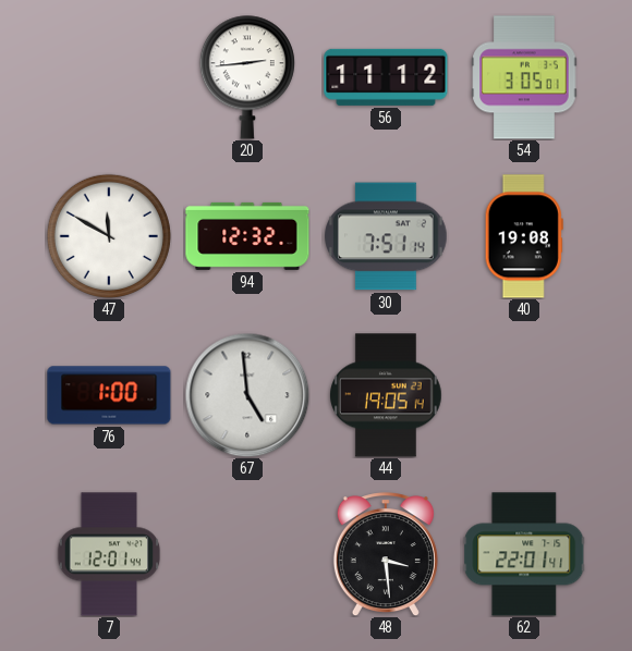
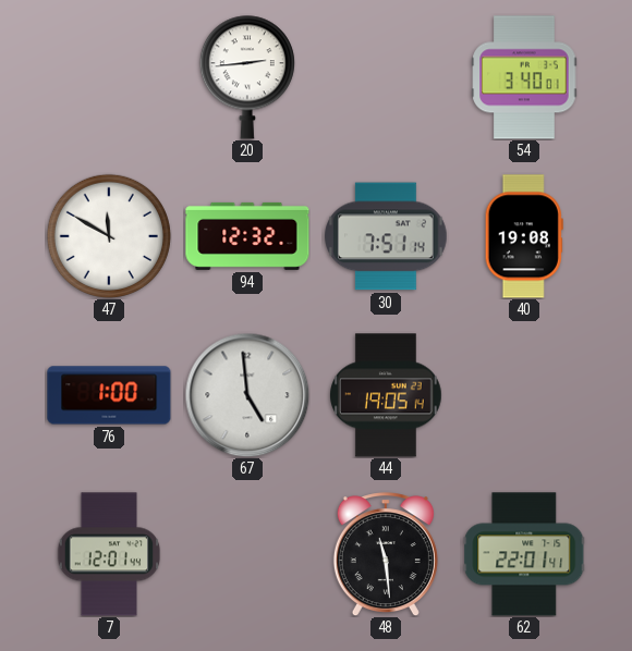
56: 11:12 -> none (386, 77)
54: 3:05 -> 3:40 (524, 77)
48: 3:29 -> 11:29 (386, 554)
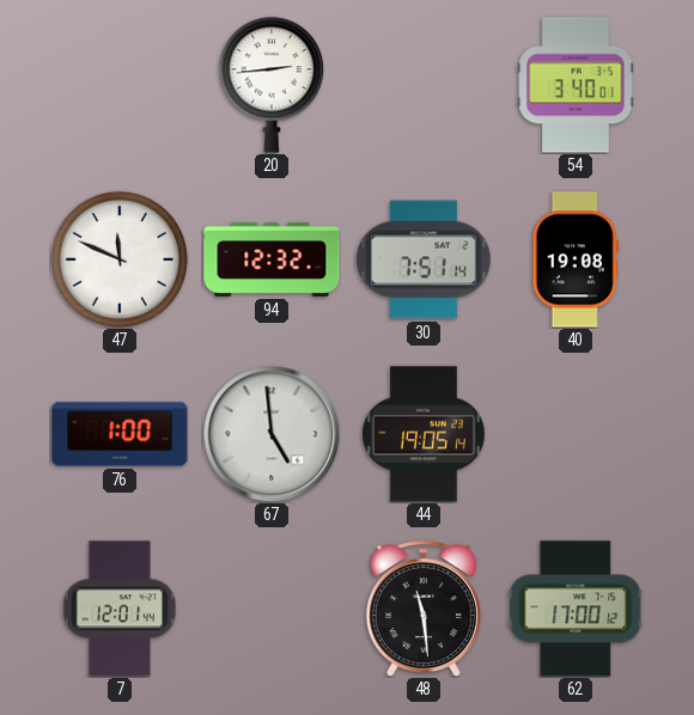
47: 11:50 -> 11:49 (120, 259)
62: 22:01 -> 17:00 (576, 609)
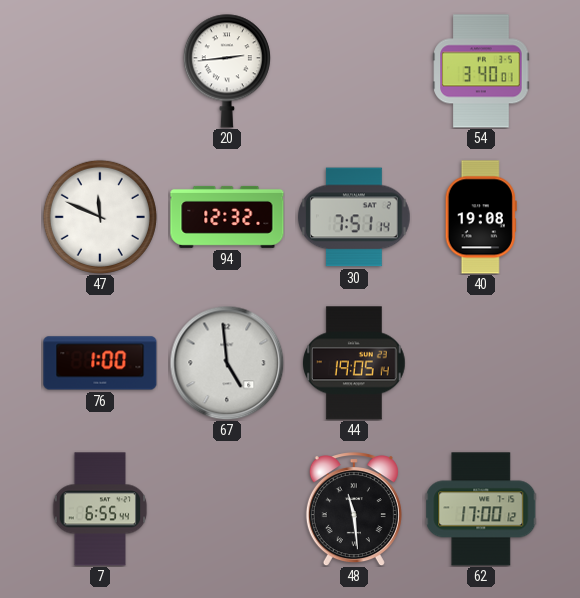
7: 12:01 -> 6:55 (100, 509)
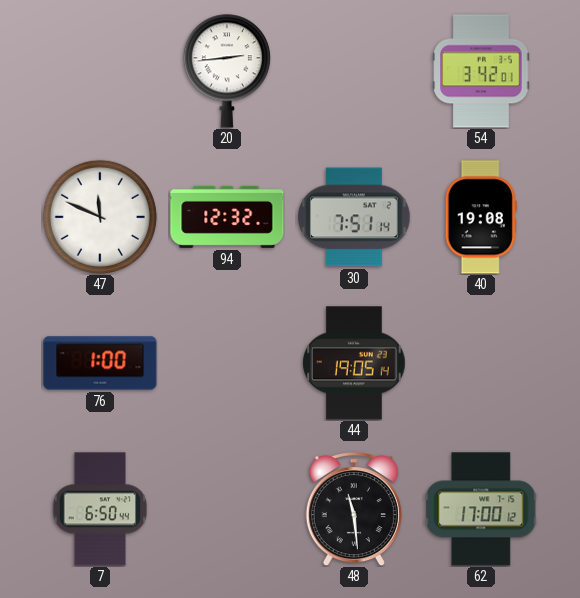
54: 3:40 -> 3:42 (481, 71)
67: 4:59 -> none (227, 363)
7: 6:55 -> 6:50 (100, 509)
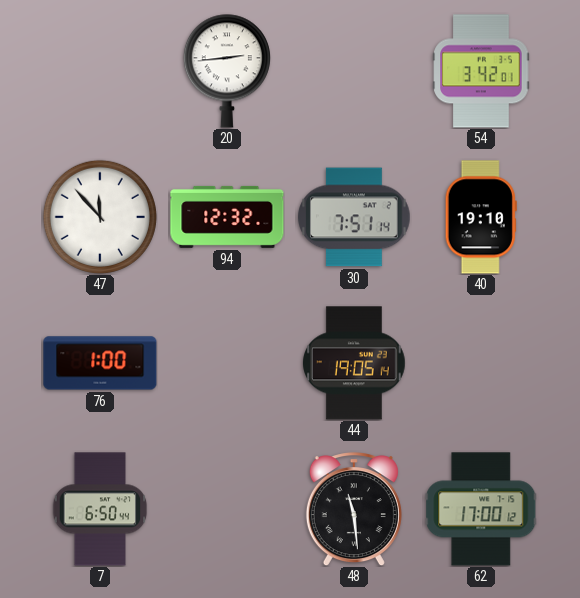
47: 11:49 -> 11:53 (100, 217)
40: 19:08 -> 19:10 (481, 217)
